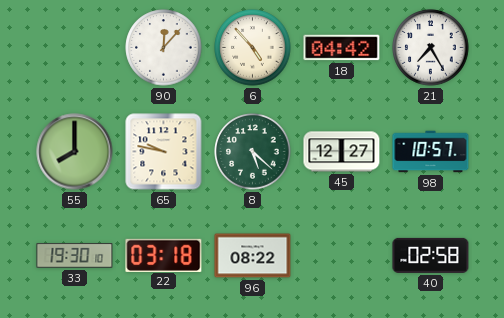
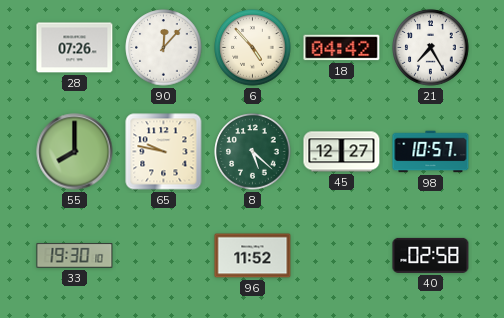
28: none -> 07:26 (75, 48)
22: 03:18 -> none (164, 255)
96: 08:22 -> 11:52 (253, 256)
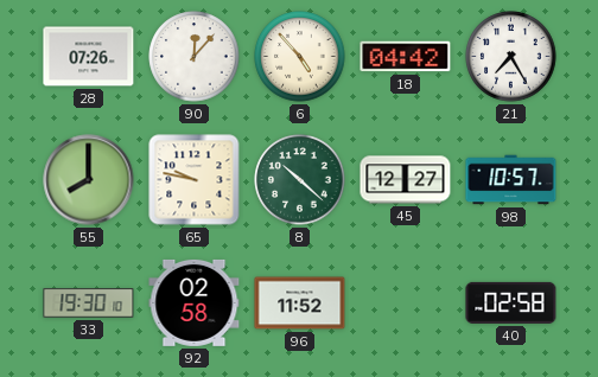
8: 5:22 -> 10:22 (300, 180)
92: none -> 02:58 (195, 302)
